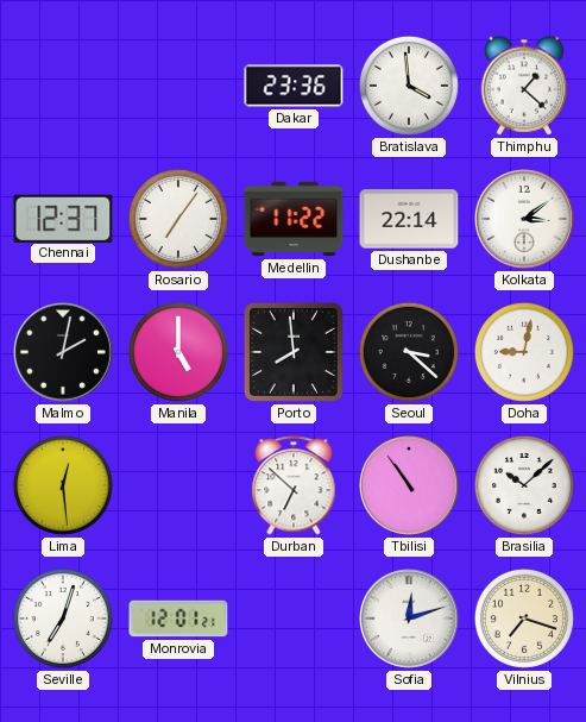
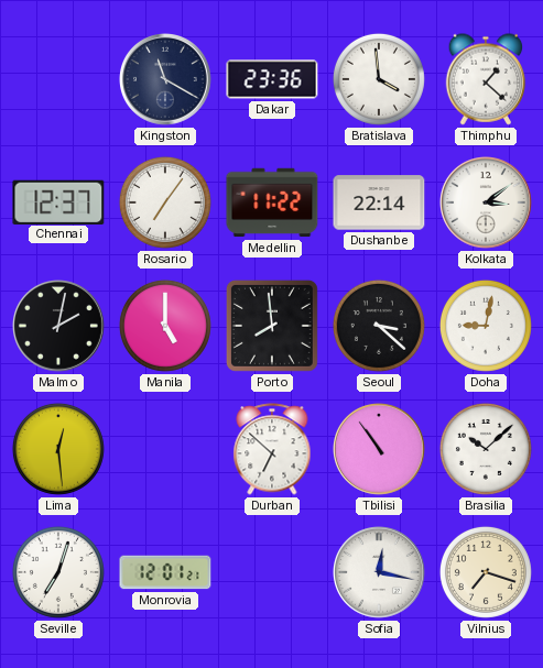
Kingston: none -> 11:20 (166, 80)
Sofia: 12:12 -> 12:17 (380, 573)
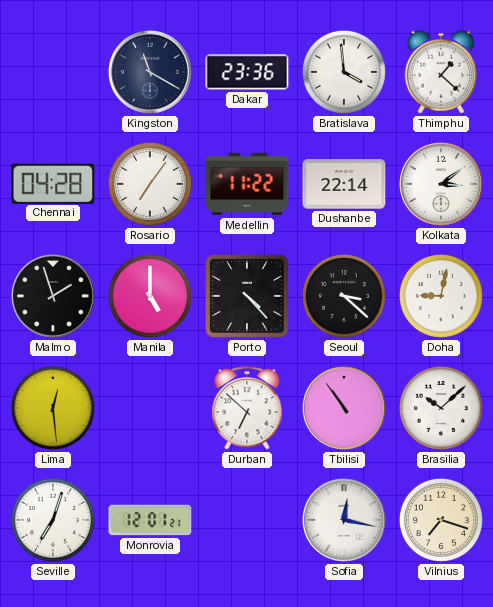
Chennai: 12:37 -> 04:28 (53, 183)
Malmo: 2:02 -> 1:57 (54, 297)
Porto: 7:59 -> 4:23 (247, 296)
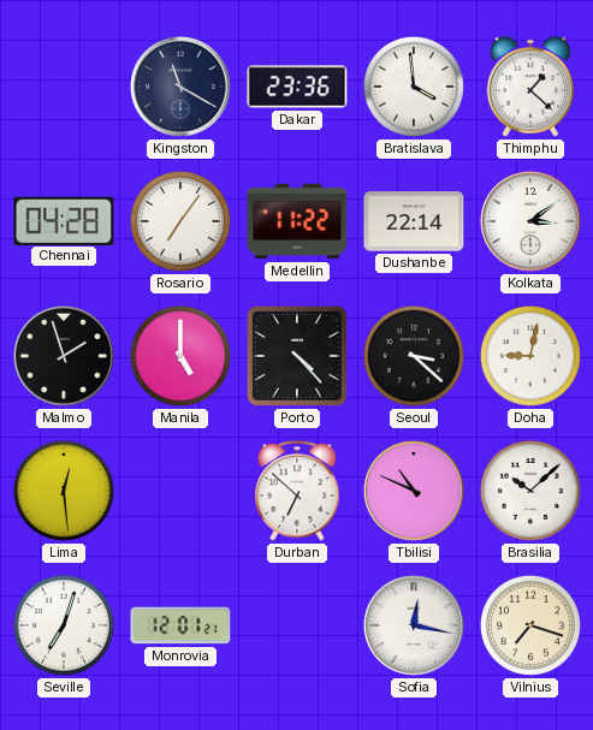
Tbilisi: 10:54 -> 10:49 (415, 492)
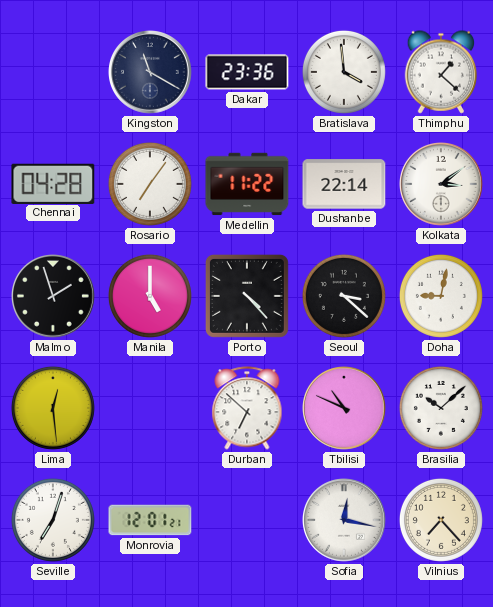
Vilnius: 7:18 -> 7:23 (441, 520)
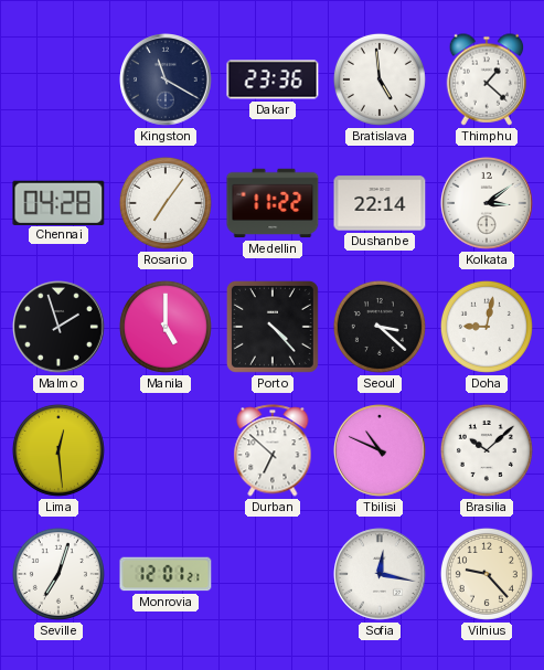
Bratislava: 3:59 -> 4:59 (380, 79)
Vilnius: 7:23 -> 9:23 (487, 574)
